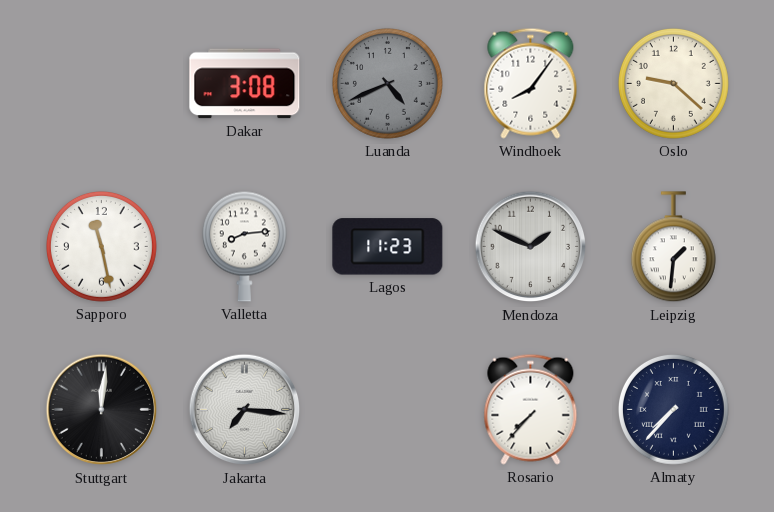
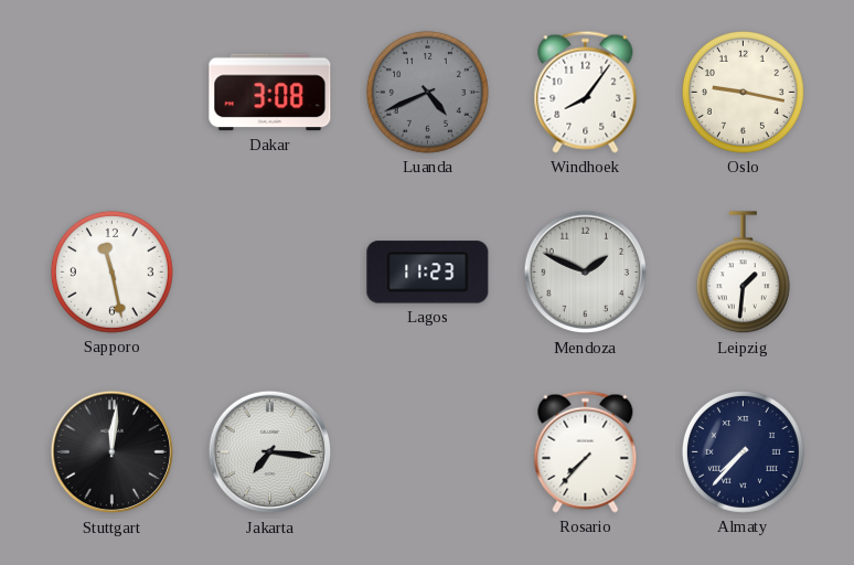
Oslo: 9:22 -> 9:17 (743, 92)
Valletta: 8:14 -> none (244, 246)
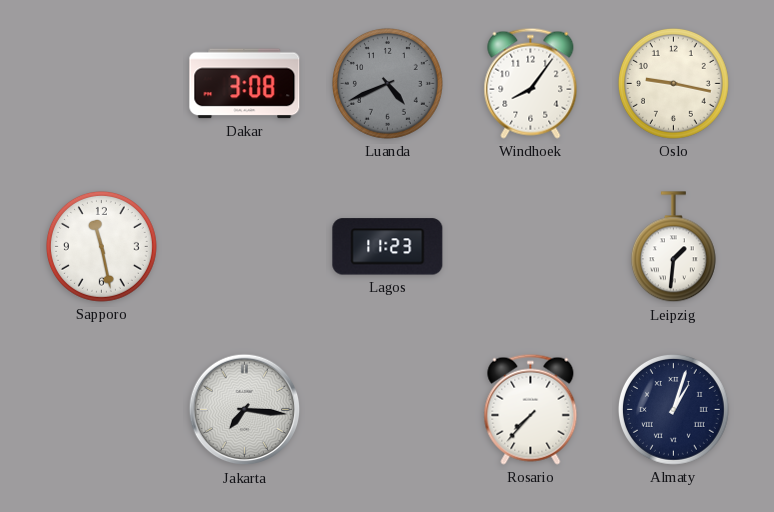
Mendoza: 1:49 -> none (586, 273)
Stuttgart: 12:01 -> none (113, 452)
Almaty: 7:37 -> 1:03 (673, 409)
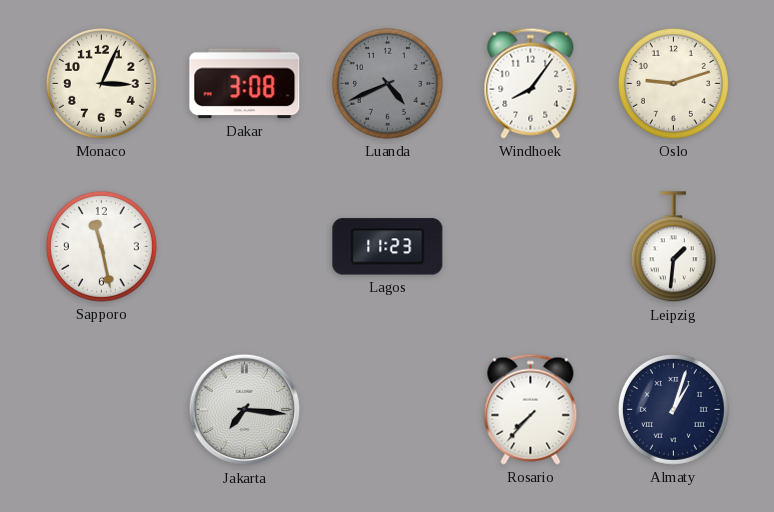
Monaco: none -> 3:04 (101, 83)
Oslo: 9:17 -> 9:12 (673, 83)
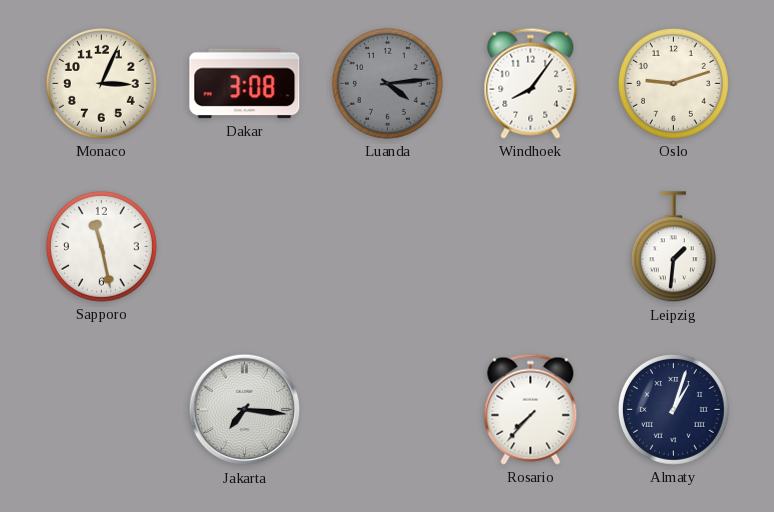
Luanda: 4:41 -> 4:14 (387, 83)
Lagos: 11:23 -> none (388, 247)
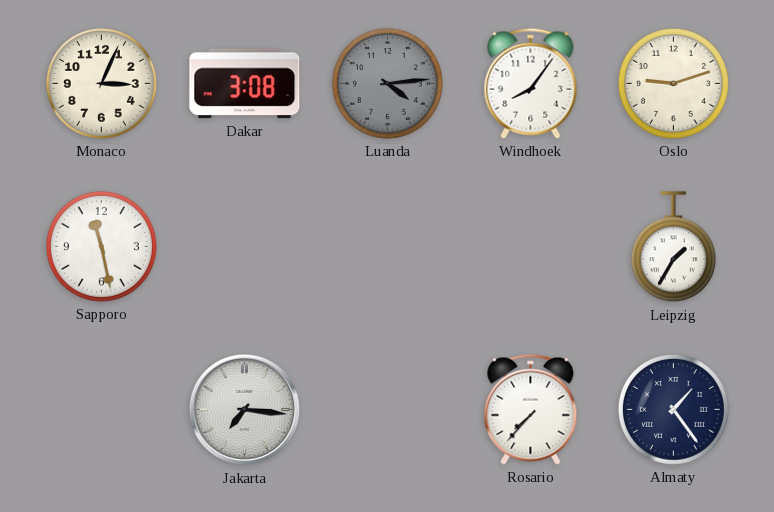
Leipzig: 1:31 -> 1:35 (673, 247)
Almaty: 1:03 -> 1:24 (673, 409)
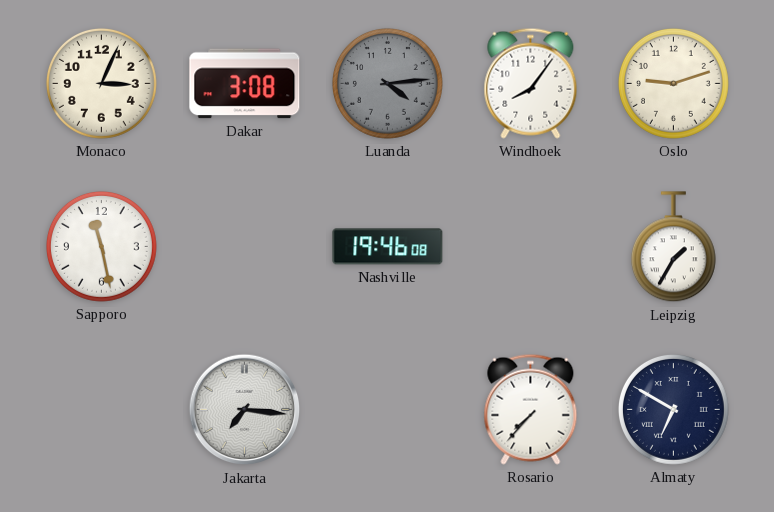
Nashville: none -> 19:46 (388, 247)
Almaty: 1:24 -> 6:50 (673, 409)
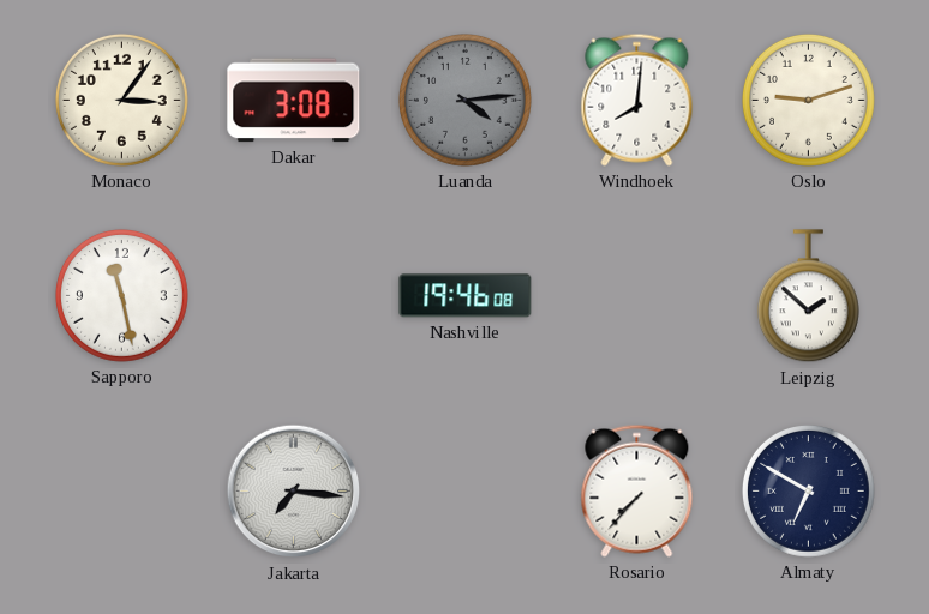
Monaco: 3:04 -> 3:06 (121, 100)
Windhoek: 8:06 -> 8:01 (637, 100)
Leipzig: 1:35 -> 1:52 (808, 296)
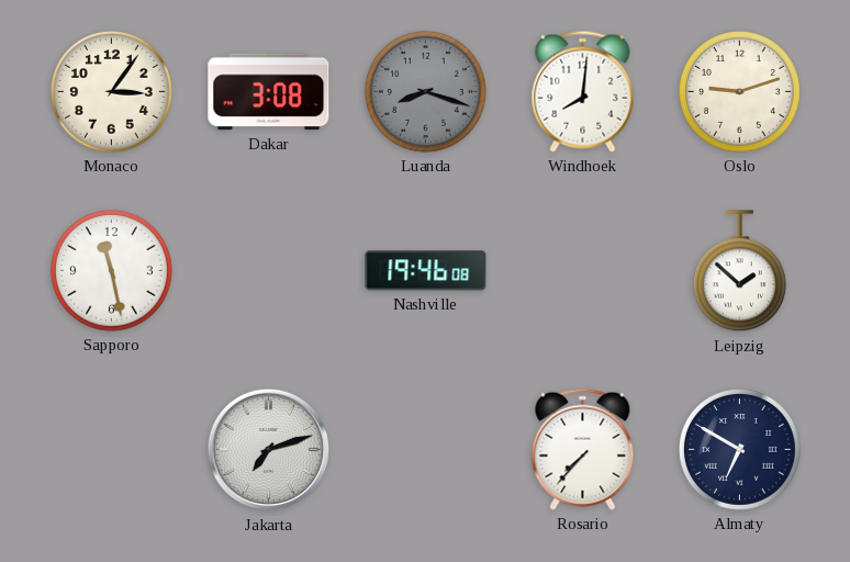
Luanda: 4:14 -> 8:18 (425, 91)
Jakarta: 7:16 -> 7:12 (269, 450)
